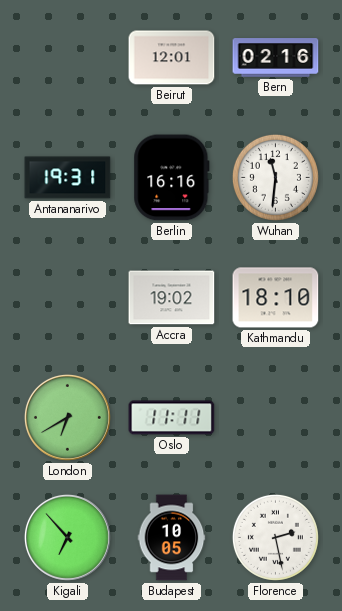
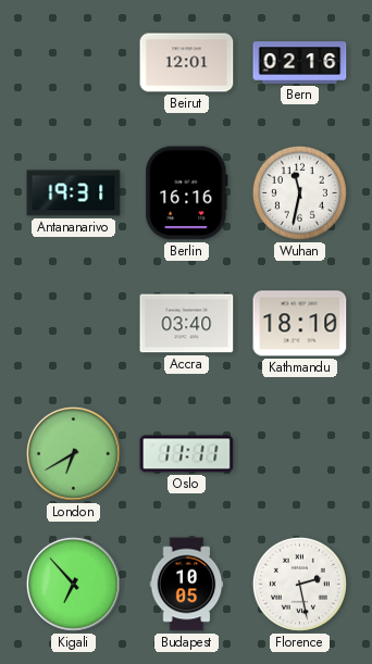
Wuhan: 11:31 -> 11:32 (299, 192)
Accra: 19:02 -> 03:40 (187, 324)
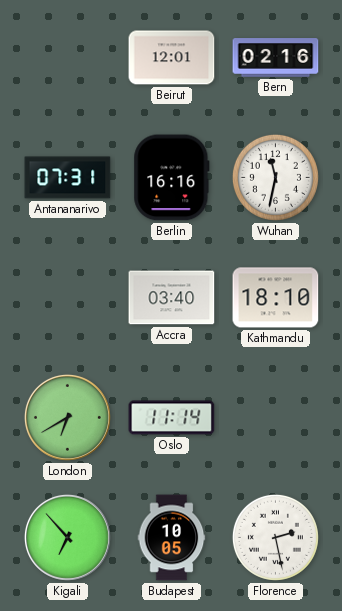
Antananarivo: 19:31 -> 07:31 (68, 178)
Oslo: 11:11 -> 11:14 (172, 418)
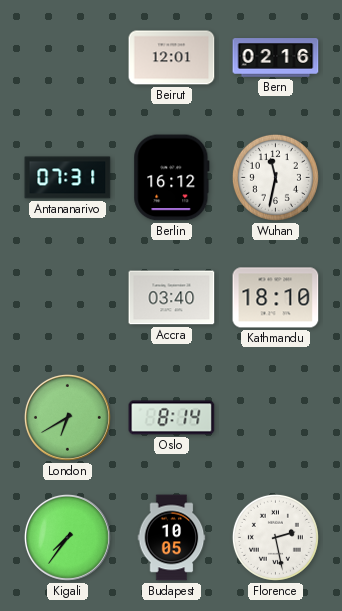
Berlin: 16:16 -> 16:12 (172, 178)
Oslo: 11:14 -> 8:14 (172, 418)
Kigali: 6:53 -> 7:36 (67, 537)
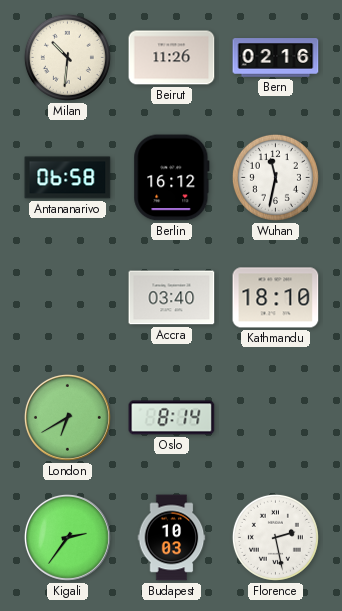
Milan: none -> 10:31 (67, 57)
Beirut: 12:01 -> 11:26 (172, 58)
Antananarivo: 07:31 -> 06:58 (68, 178)
Kigali: 7:36 -> 2:36 (67, 537)
Budapest: 10:05 -> 10:03 (172, 538)
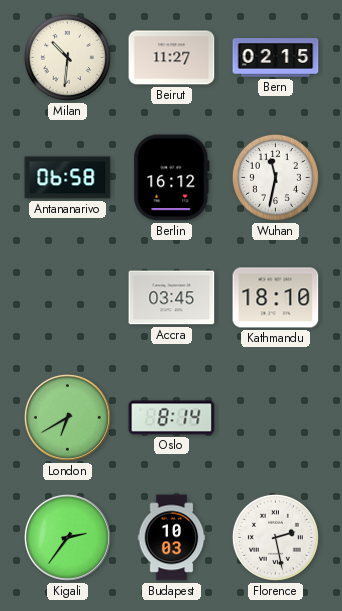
Beirut: 11:26 -> 11:27 (172, 58)
Bern: 02:16 -> 02:15 (276, 58)
Accra: 03:40 -> 03:45 (172, 298)
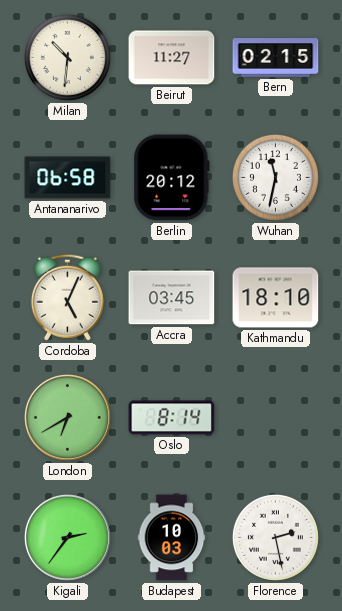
Berlin: 16:12 -> 20:12 (172, 178)
Cordoba: none -> 5:04 (67, 297)
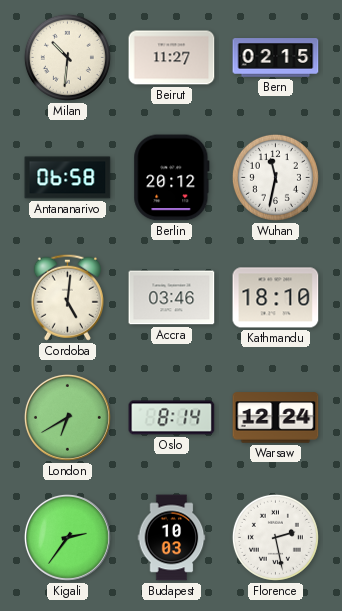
Cordoba: 5:04 -> 5:01 (67, 297)
Accra: 03:45 -> 03:46 (172, 298)
Warsaw: none -> 12:24 (276, 418)
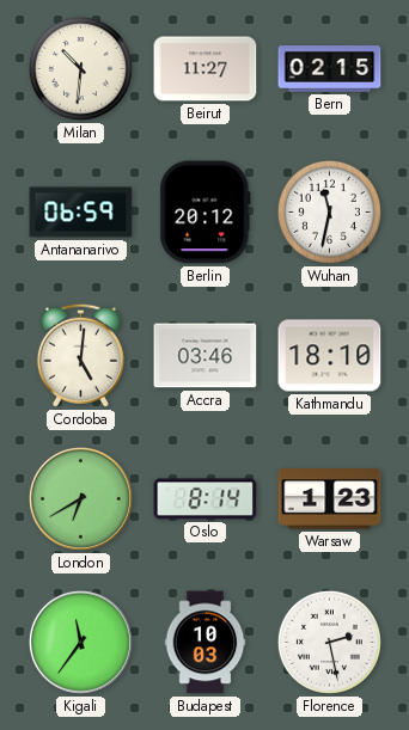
Antananarivo: 06:58 -> 06:59 (81, 213)
Warsaw: 12:24 -> 1:23 (330, 499)
Kigali: 2:36 -> 11:36 (80, 642)
